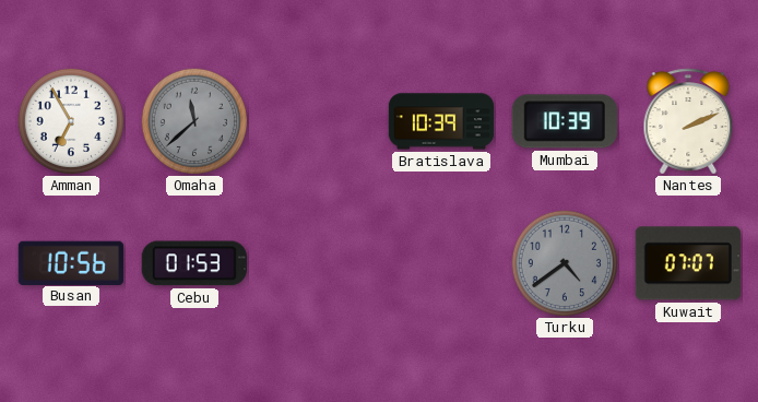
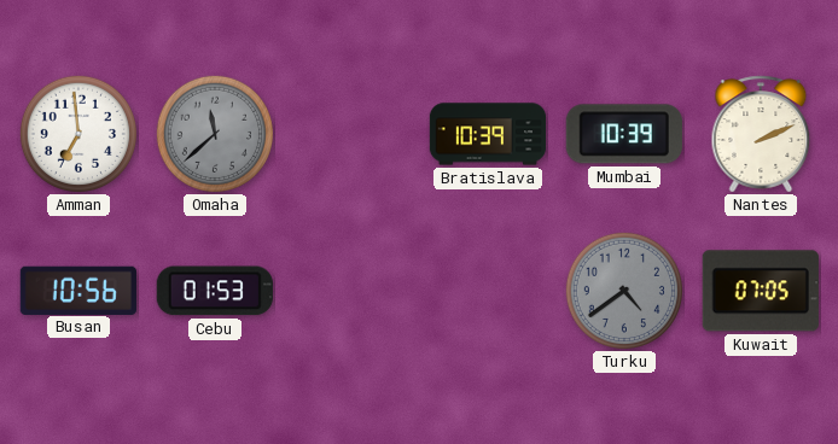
Amman: 6:55 -> 6:59 (77, 133)
Kuwait: 07:07 -> 07:05 (761, 291)
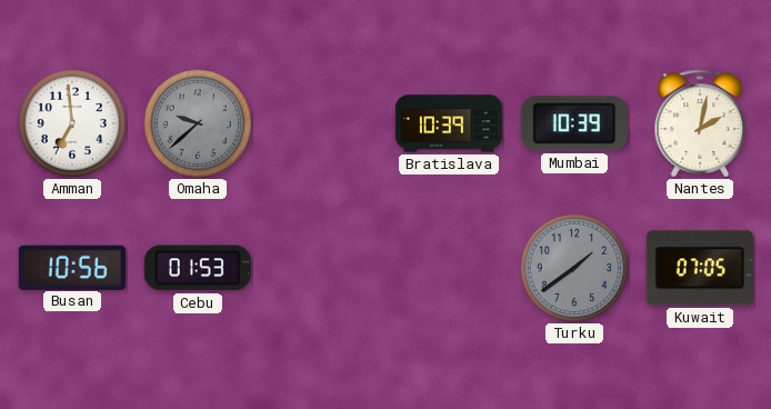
Omaha: 11:38 -> 9:38 (197, 122)
Nantes: 2:11 -> 2:02 (700, 123)
Turku: 4:39 -> 1:39 (573, 267)
